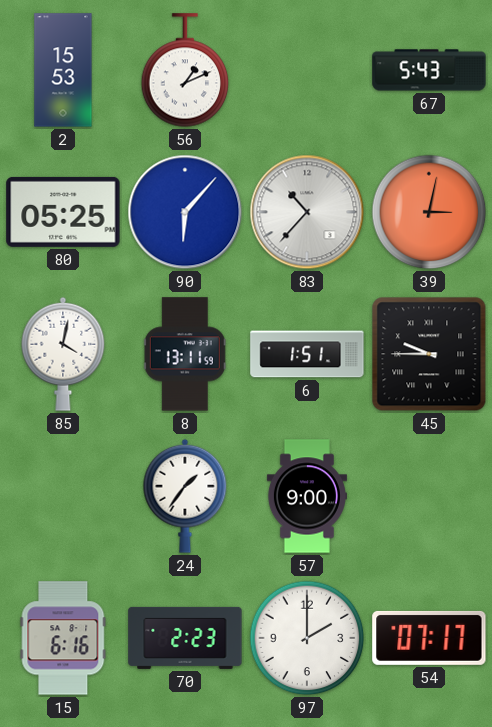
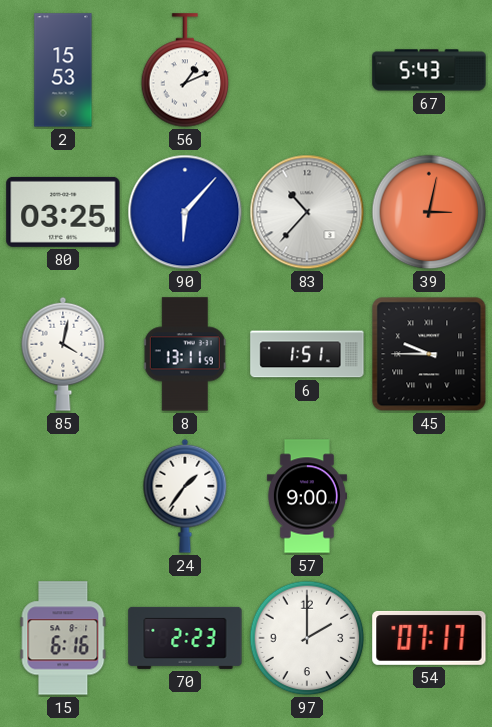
80: 05:25 -> 03:25 (63, 212)
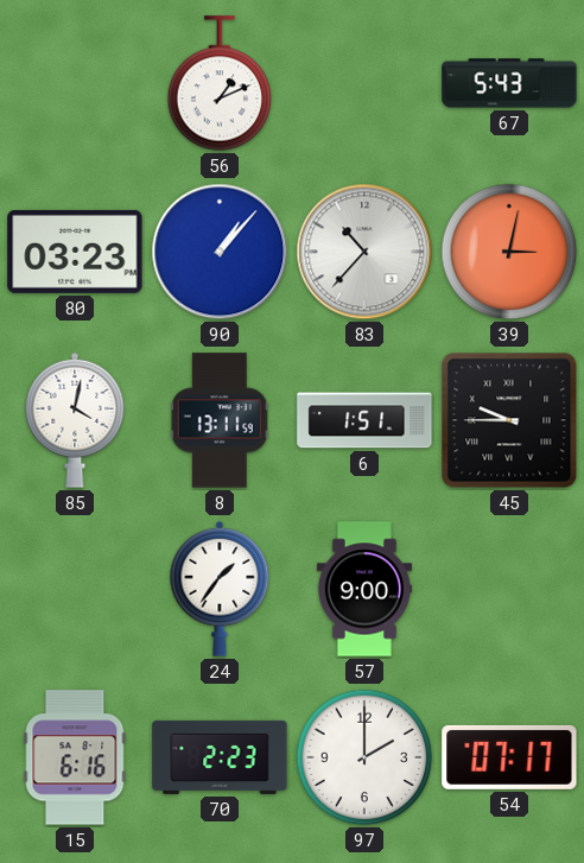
2: 15:53 -> none (63, 70)
80: 03:25 -> 03:23 (75, 252)
90: 6:07 -> 1:07 (220, 252)
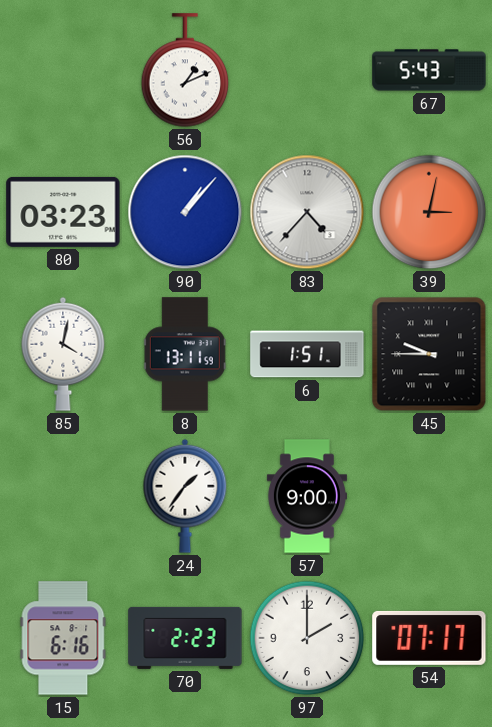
83: 10:37 -> 4:37 (307, 212)
